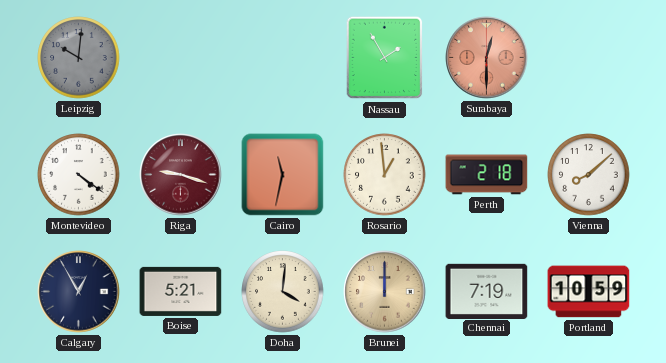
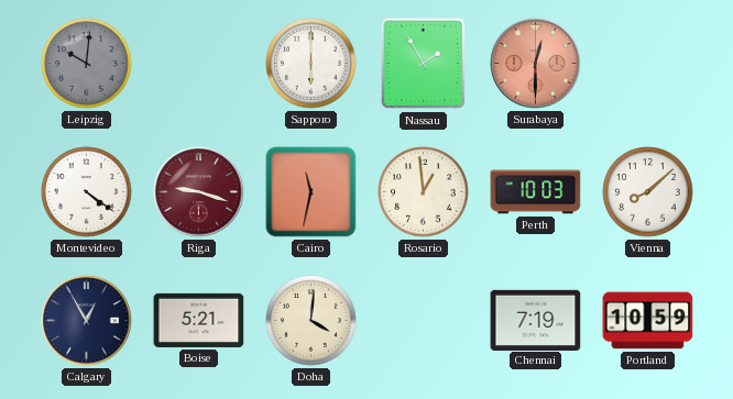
Sapporo: none -> 6:00 (311, 64)
Perth: 2:18 -> 10:03 (536, 192)
Brunei: 12:00 -> none (385, 292)
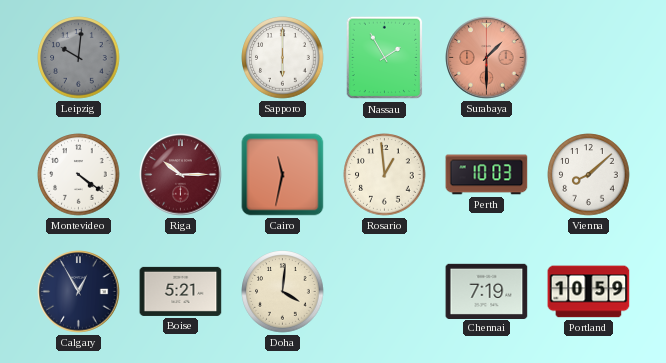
Surabaya: 12:30 -> 1:30 (487, 58)
Riga: 9:18 -> 10:15 (181, 175)
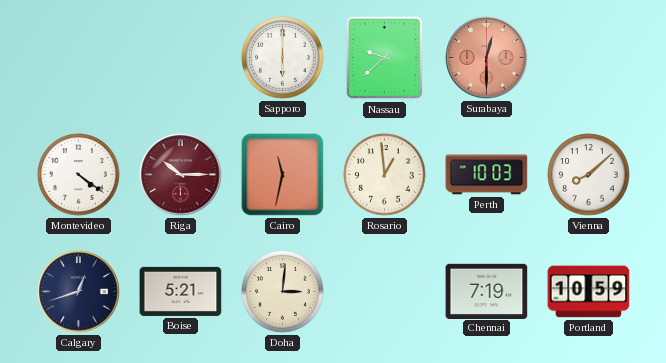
Leipzig: 10:01 -> none (79, 58)
Nassau: 1:55 -> 9:38 (385, 58)
Surabaya: 1:30 -> 12:30 (487, 58)
Calgary: 12:55 -> 12:42 (79, 292)
Doha: 4:01 -> 3:01 (283, 292)
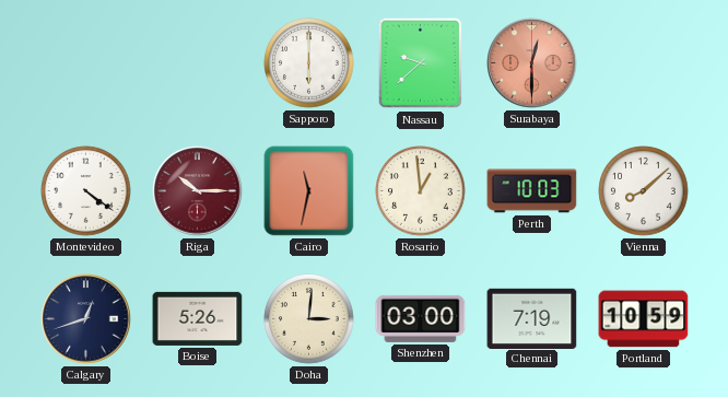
Boise: 5:21 -> 5:26 (198, 318)
Shenzhen: none -> 03:00 (421, 318)
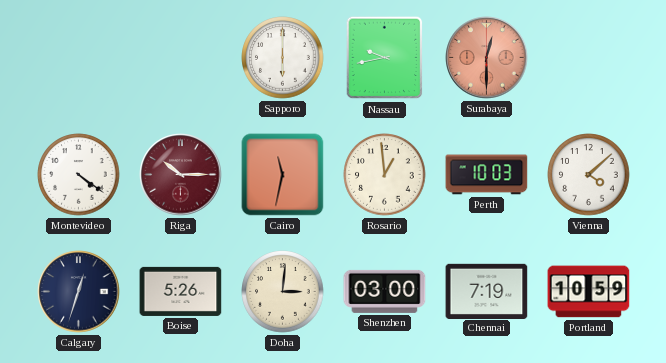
Nassau: 9:38 -> 9:43 (385, 58)
Vienna: 8:08 -> 4:08 (589, 175)
Calgary: 12:42 -> 12:33 (79, 292)
